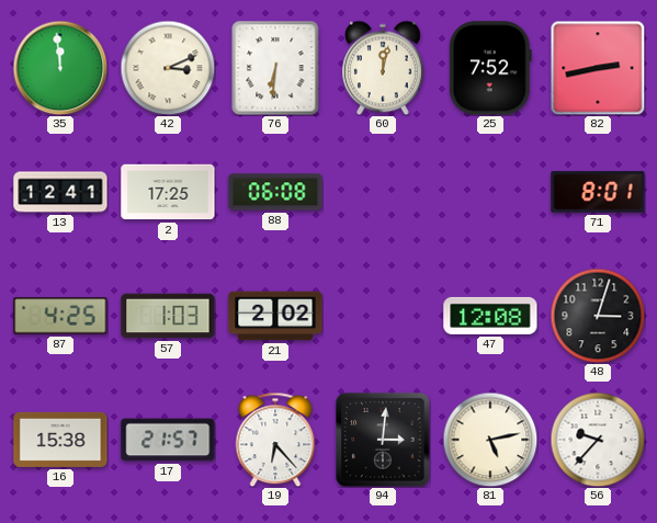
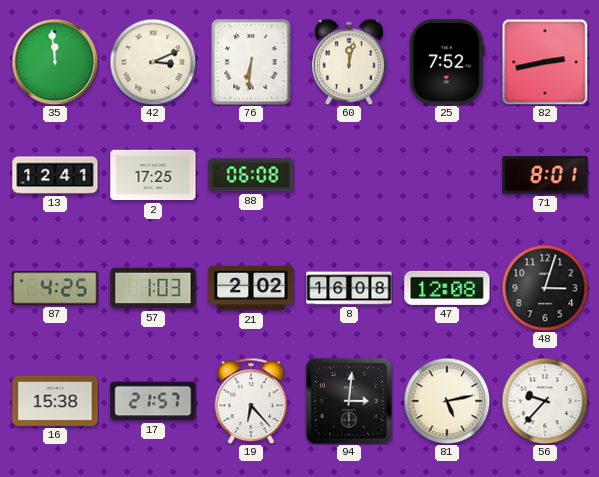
8: none -> 16:08 (349, 288)
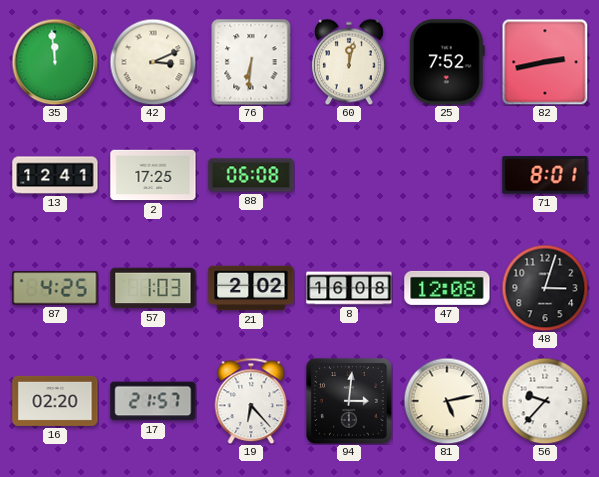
16: 15:38 -> 02:20 (55, 401)
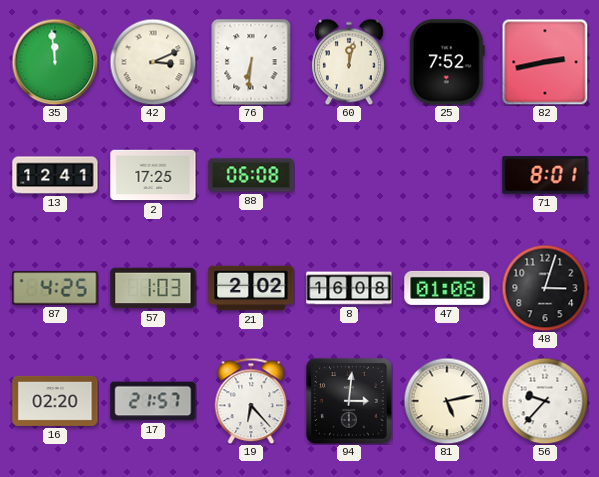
47: 12:08 -> 01:08 (447, 288)
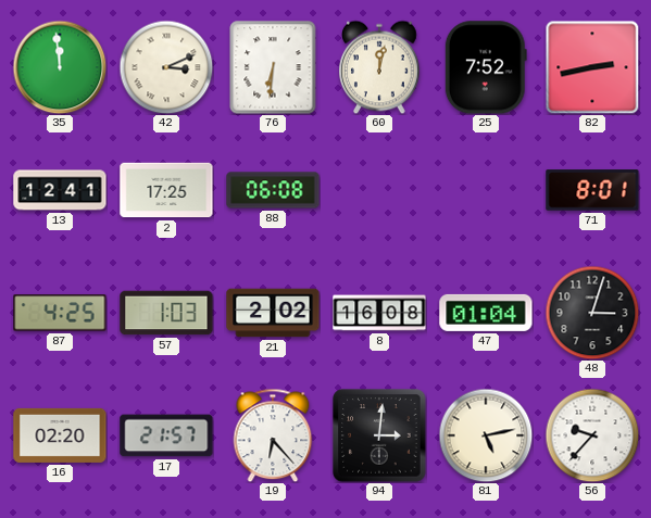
47: 01:08 -> 01:04 (486, 313)
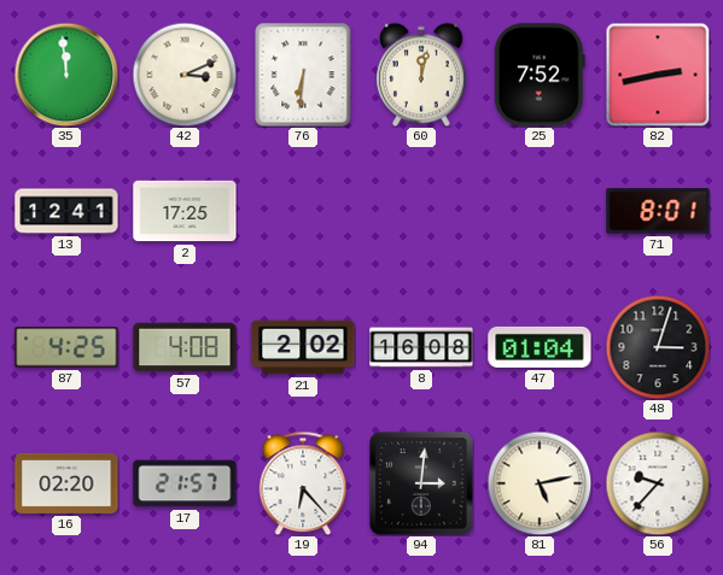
88: 06:08 -> none (273, 190)
57: 1:03 -> 4:08 (185, 347)
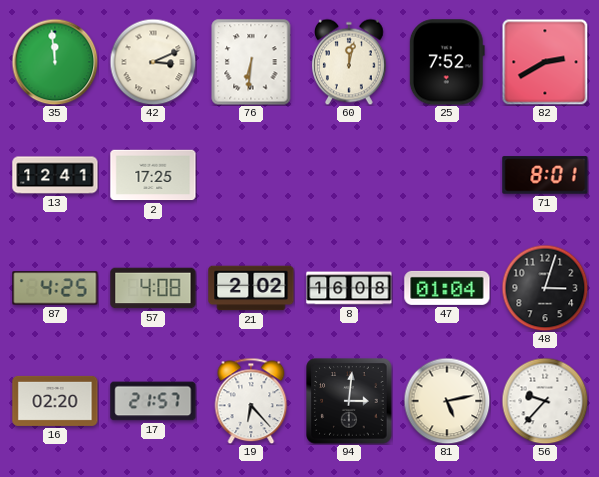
82: 2:43 -> 2:40 (545, 62)
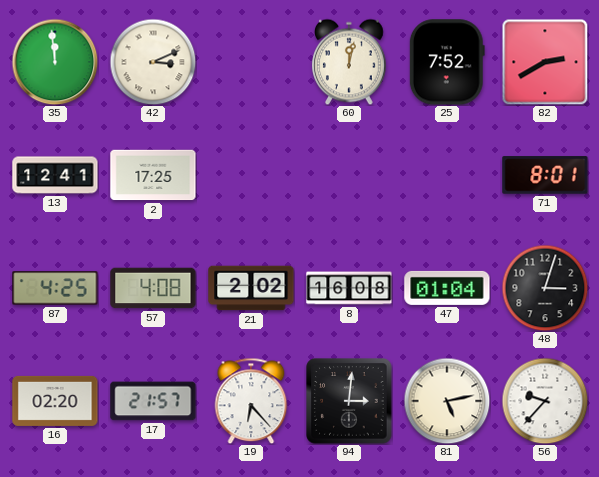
76: 6:31 -> none (251, 62)
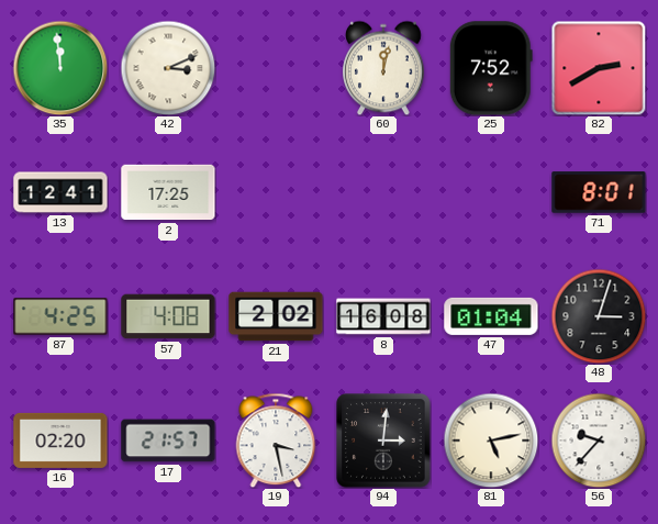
19: 6:23 -> 3:28 (276, 441)
